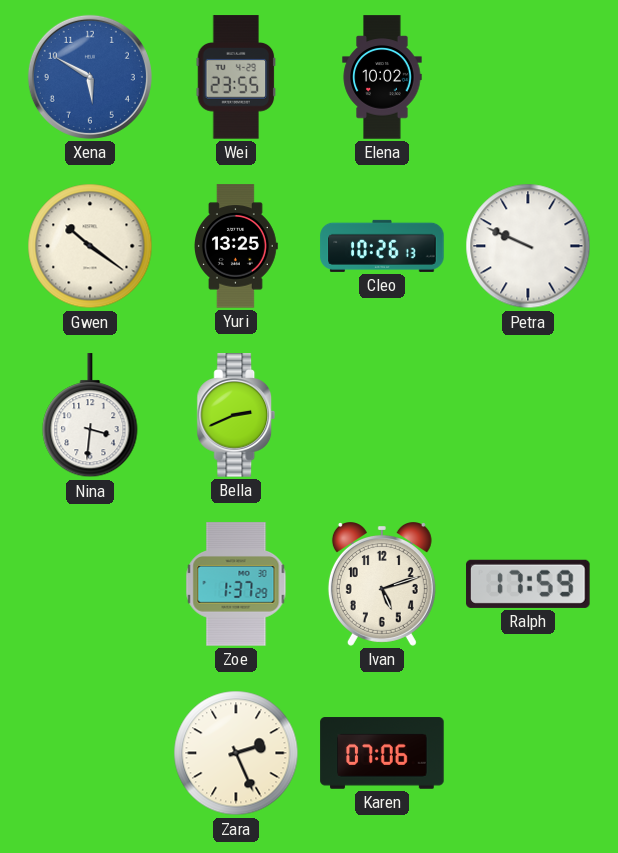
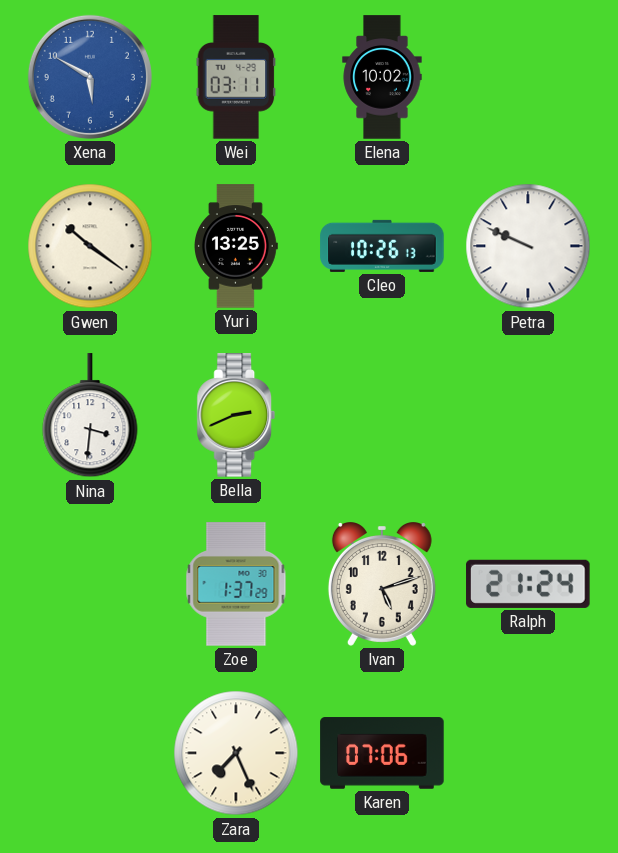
Wei: 23:55 -> 03:11 (236, 77)
Ralph: 17:59 -> 21:24 (528, 584)
Zara: 2:26 -> 7:26 (236, 753)
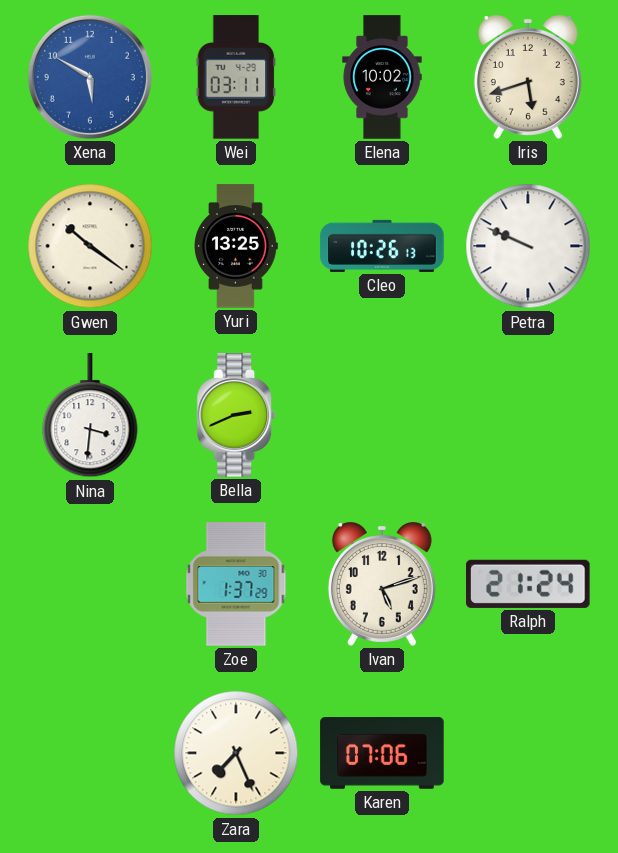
Iris: none -> 5:42 (528, 78)
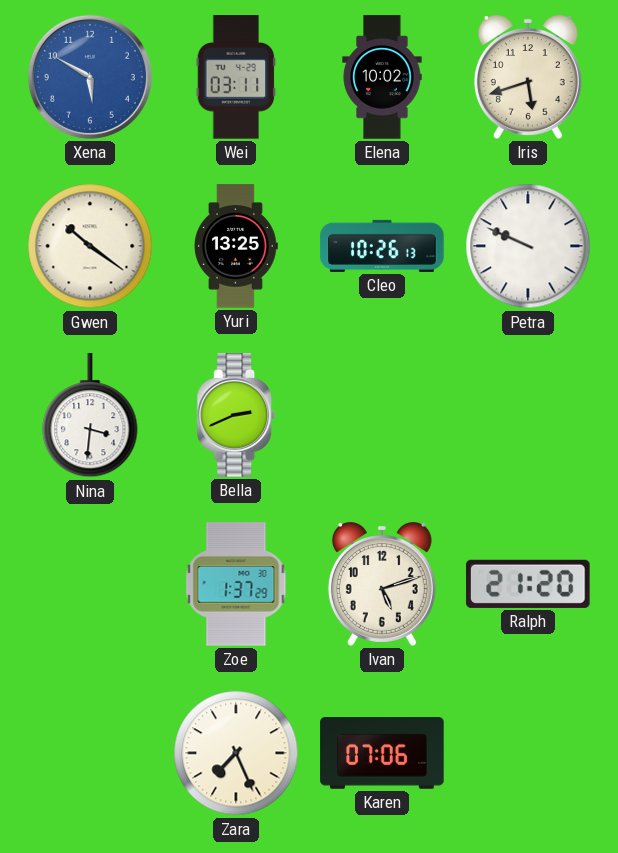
Ralph: 21:24 -> 21:20 (528, 584)
